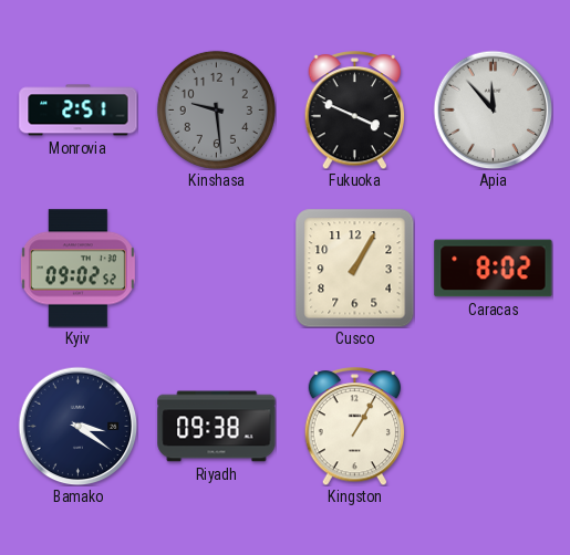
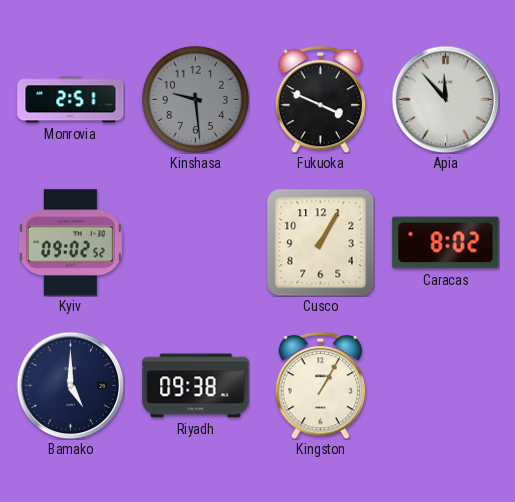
Bamako: 3:21 -> 5:00 (70, 385)
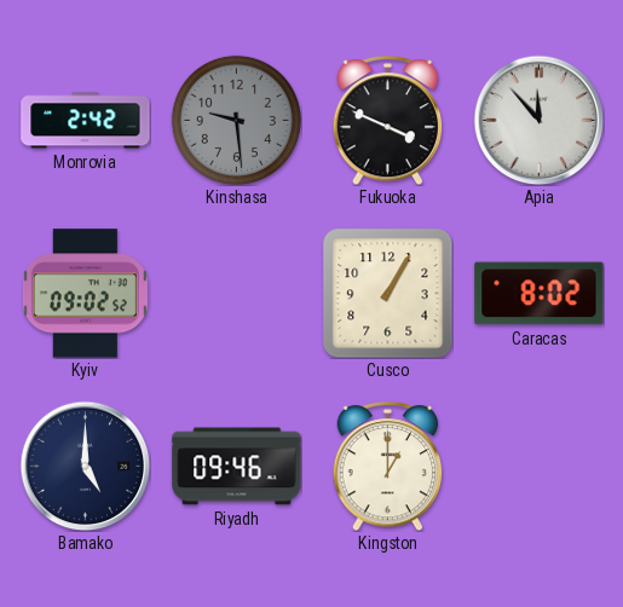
Monrovia: 2:51 -> 2:42 (86, 121)
Riyadh: 09:38 -> 09:46 (237, 467)
Kingston: 1:05 -> 1:00 (388, 467)
